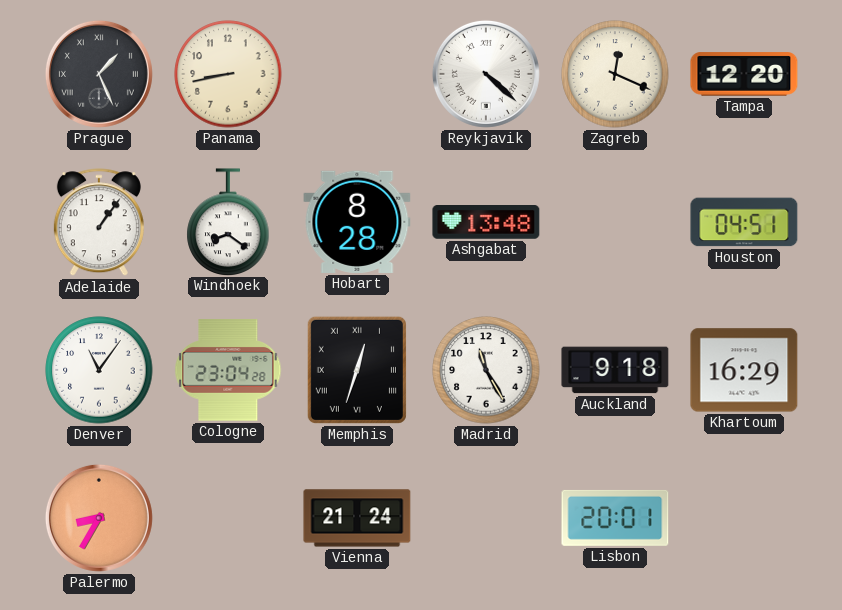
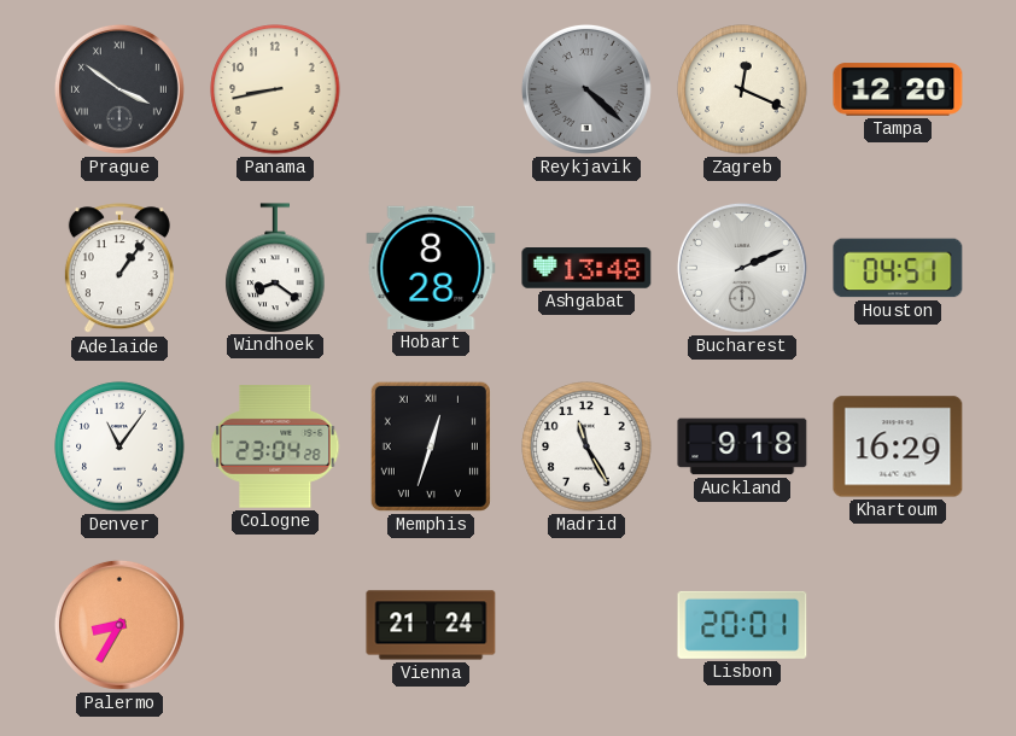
Prague: 1:26 -> 3:51 (119, 89)
Reykjavik dial: white -> grey (586, 89)
Bucharest: none -> 2:11 (742, 268)
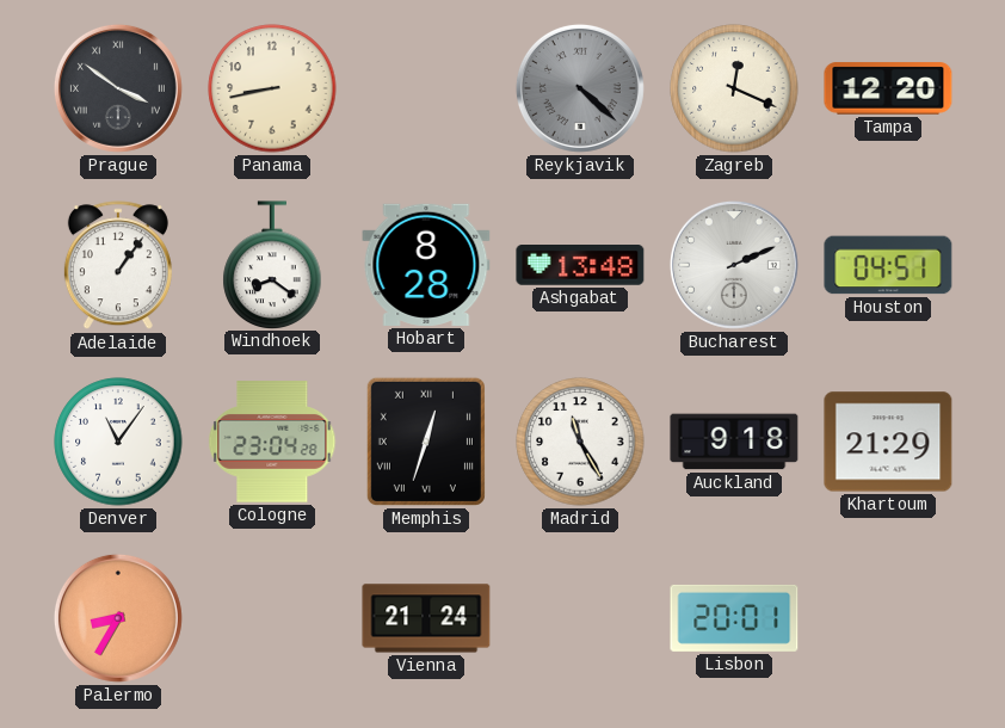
Khartoum: 16:29 -> 21:29 (888, 442)
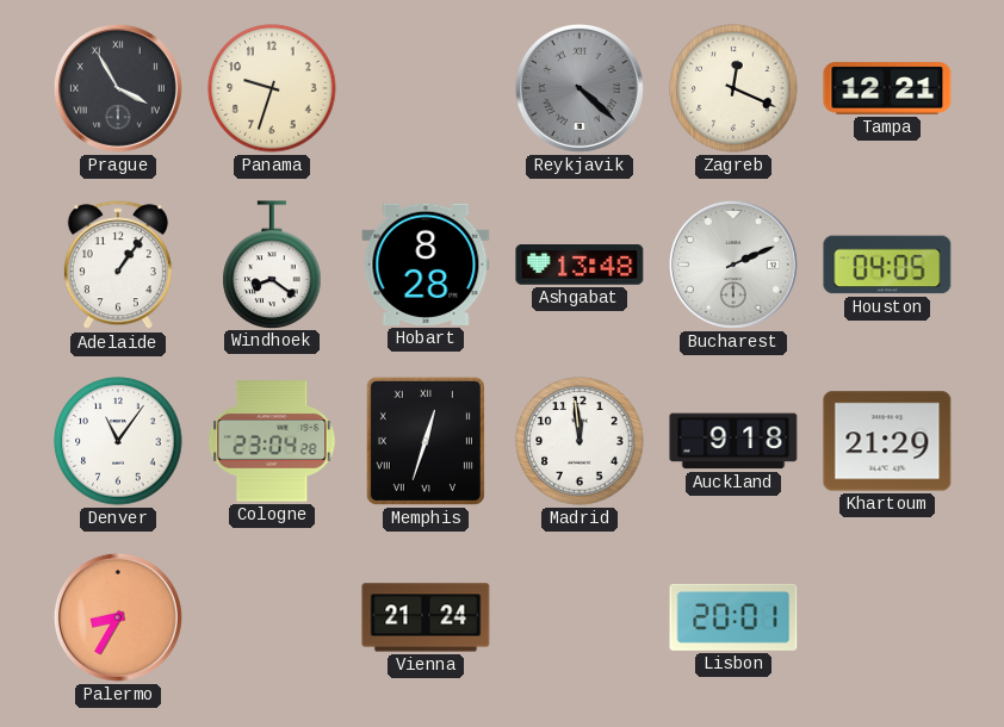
Prague: 3:51 -> 3:55 (118, 88)
Panama: 8:43 -> 9:33 (272, 88)
Tampa: 12:20 -> 12:21 (887, 88)
Houston: 04:51 -> 04:05 (887, 265)
Madrid: 11:25 -> 11:59 (580, 441)
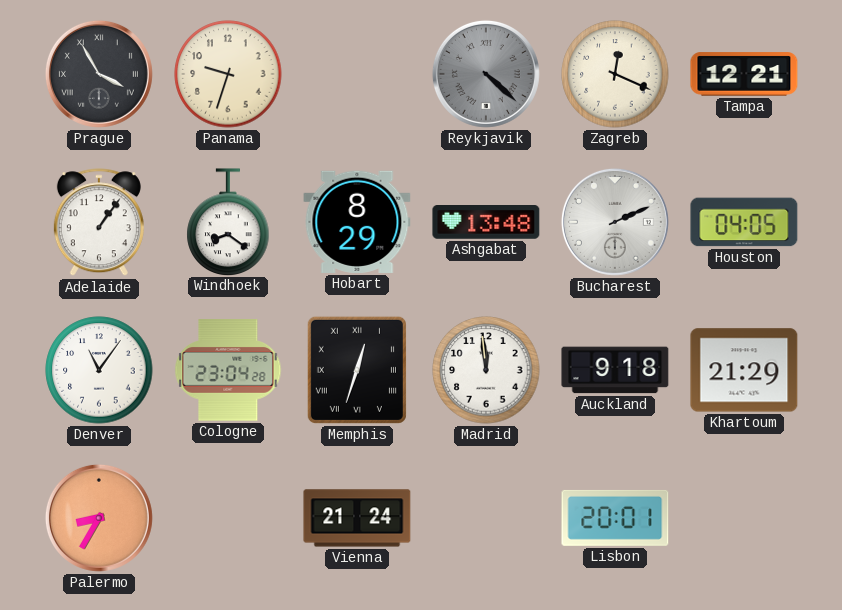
Hobart: 8:28 -> 8:29 (357, 222)
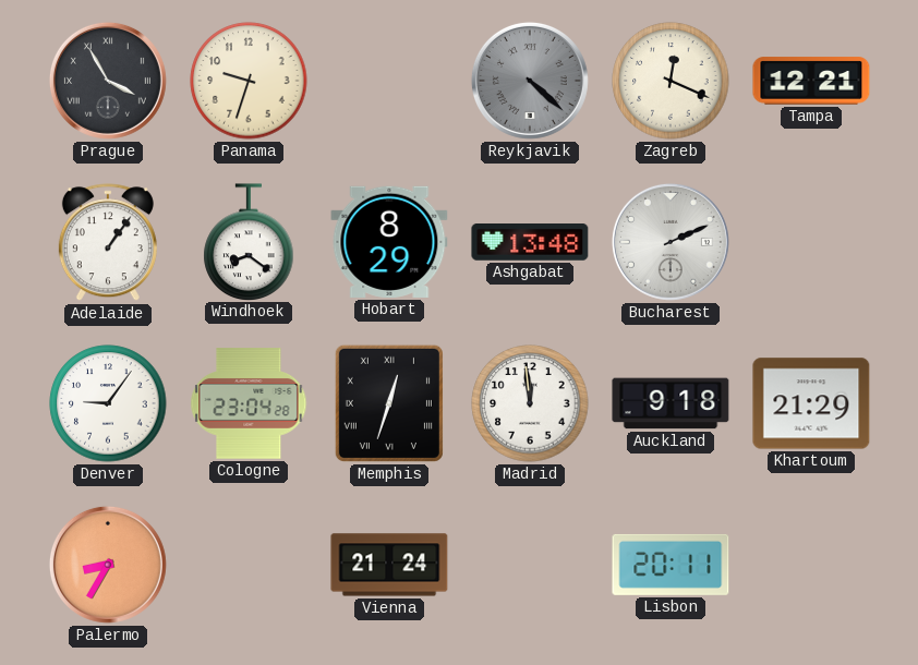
Houston: 04:05 -> none (744, 222)
Denver: 11:06 -> 9:06 (108, 403)
Lisbon: 20:01 -> 20:11 (671, 565)
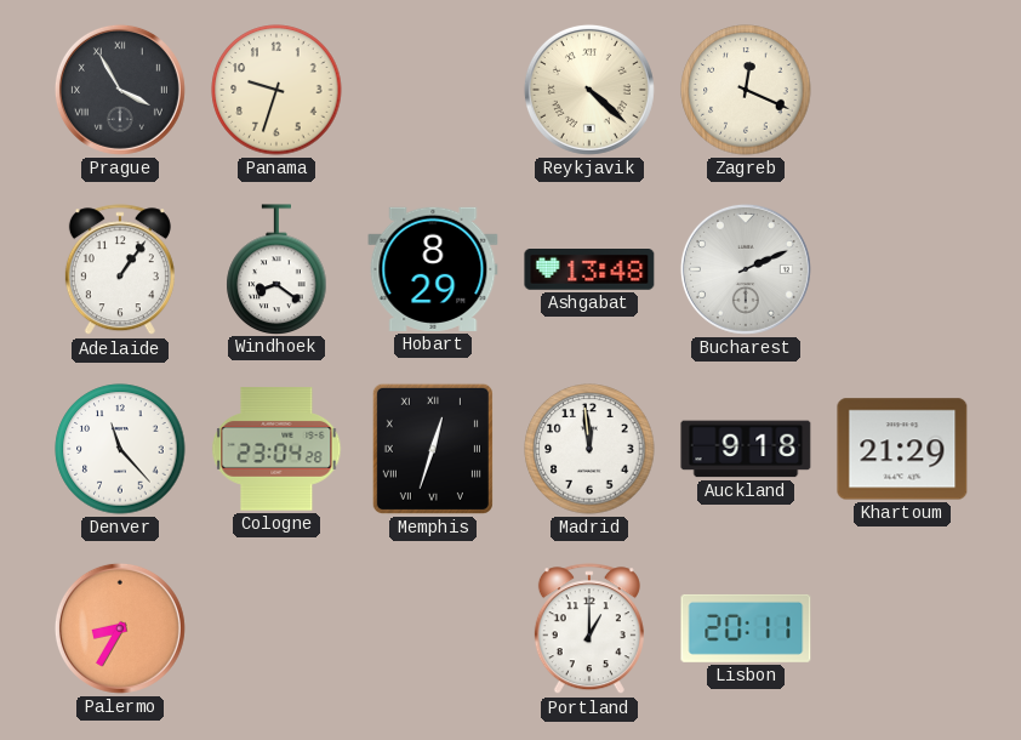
Reykjavik dial: grey -> cream (589, 90)
Tampa: 12:21 -> none (811, 81)
Denver: 9:06 -> 11:23 (120, 449)
Vienna: 21:24 -> none (389, 565)
Portland: none -> 1:00 (589, 630)
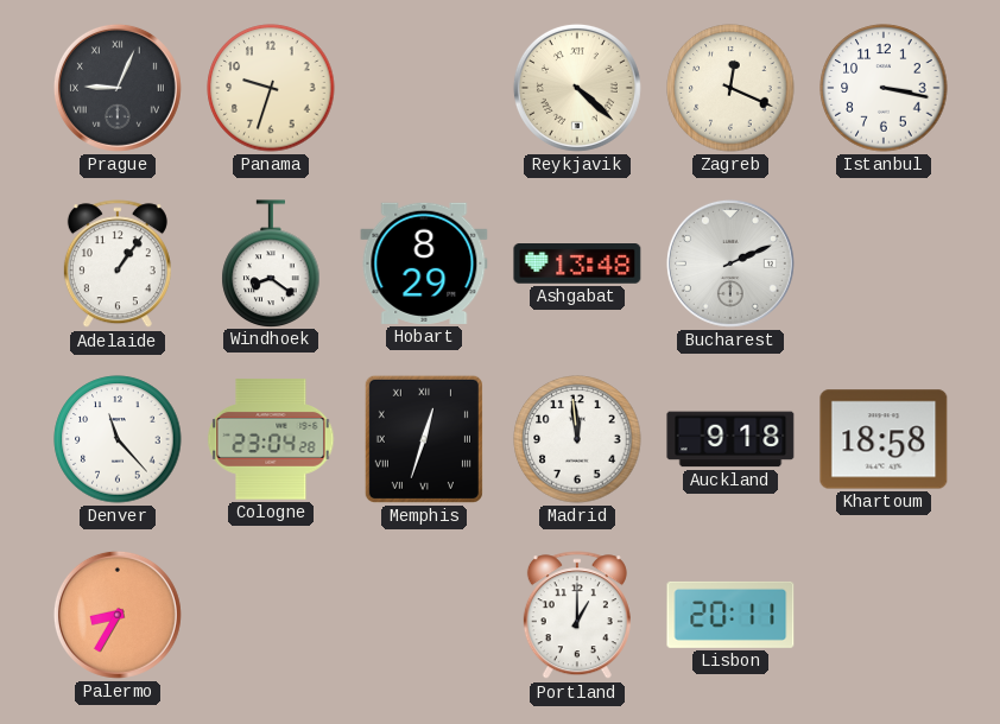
Prague: 3:55 -> 9:04 (118, 88)
Istanbul: none -> 3:17 (884, 88)
Khartoum: 21:29 -> 18:58 (884, 439)
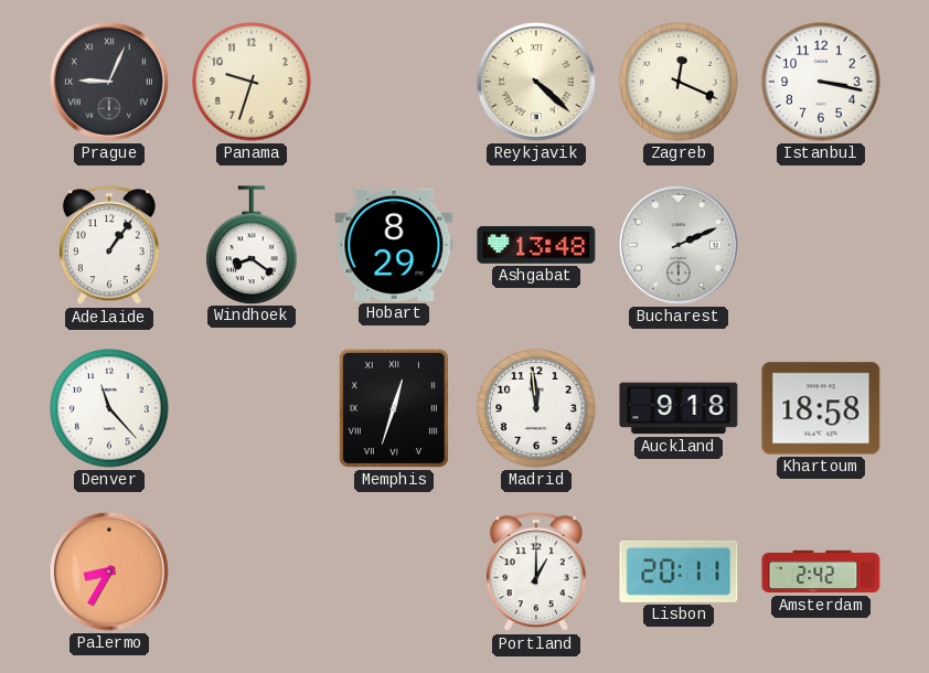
Cologne: 23:04 -> none (271, 439)
Amsterdam: none -> 2:42 (821, 571)
